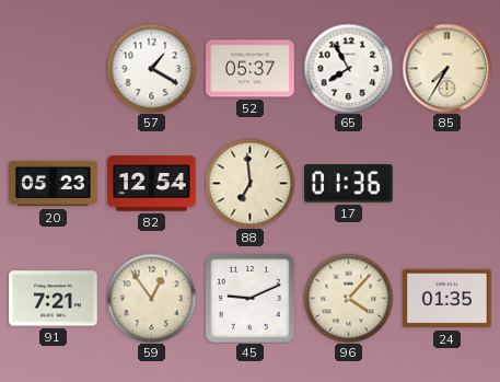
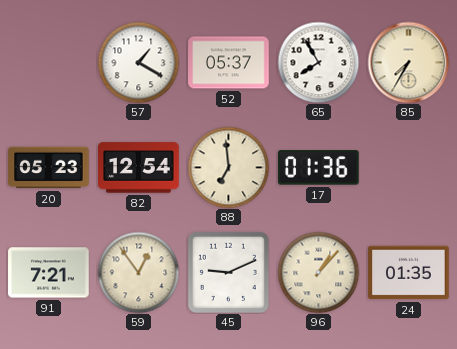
96: 4:07 -> 1:07 (318, 272)
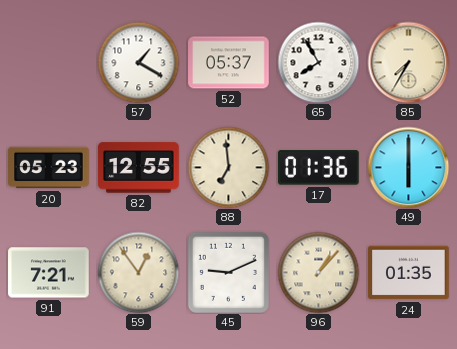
82: 12:54 -> 12:55 (139, 168)
49: none -> 6:00 (408, 167)
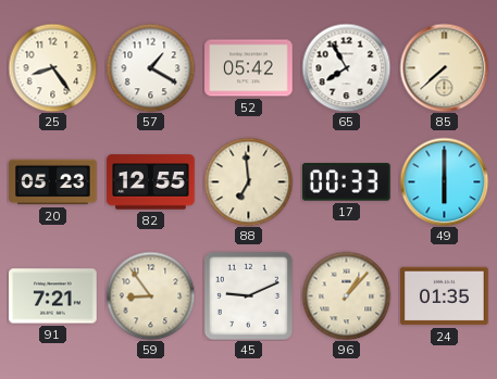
25: none -> 8:24 (52, 67)
52: 05:37 -> 05:42 (249, 68)
85: 7:35 -> 7:38 (444, 67)
17: 01:36 -> 00:33 (347, 182)
59: 12:54 -> 8:54 (150, 295)
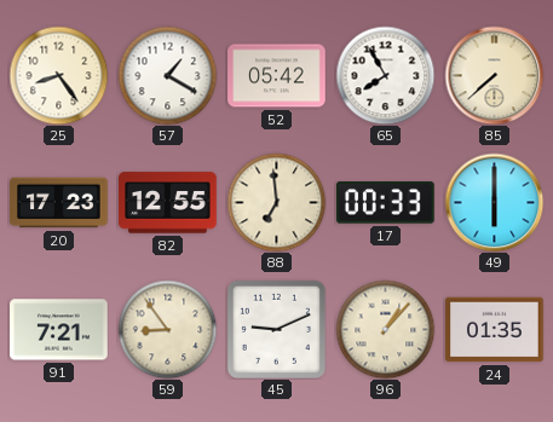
20: 05:23 -> 17:23 (59, 203)
